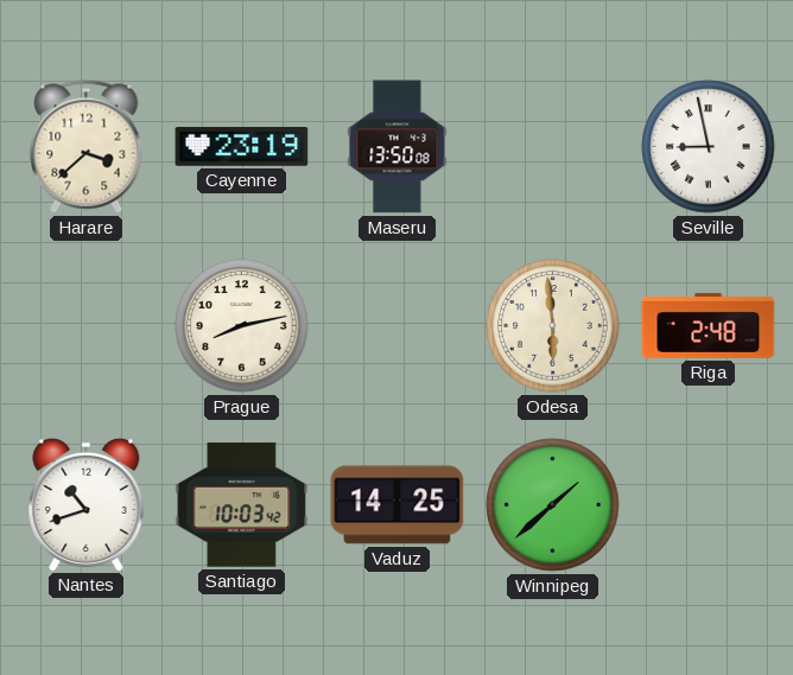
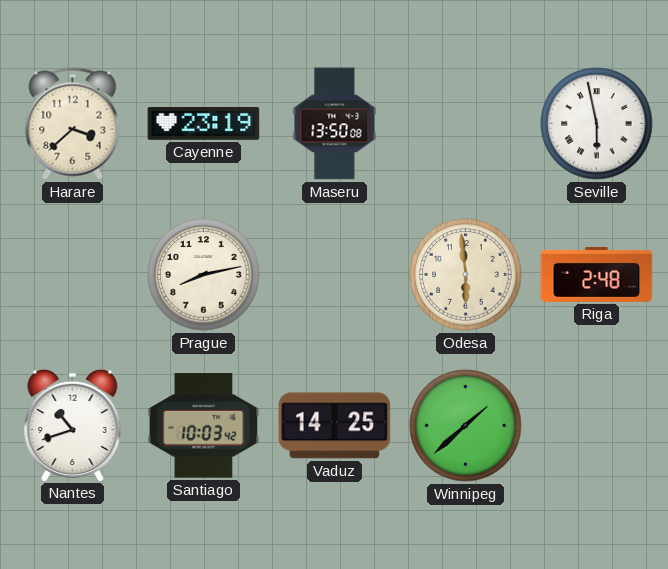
Seville: 8:58 -> 5:58 (597, 124)
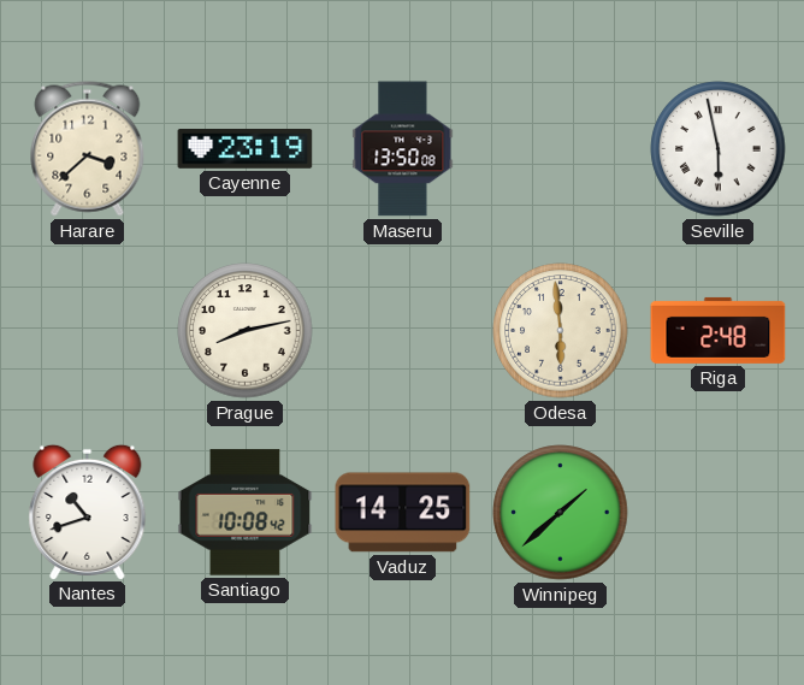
Santiago: 10:03 -> 10:08 (246, 513)
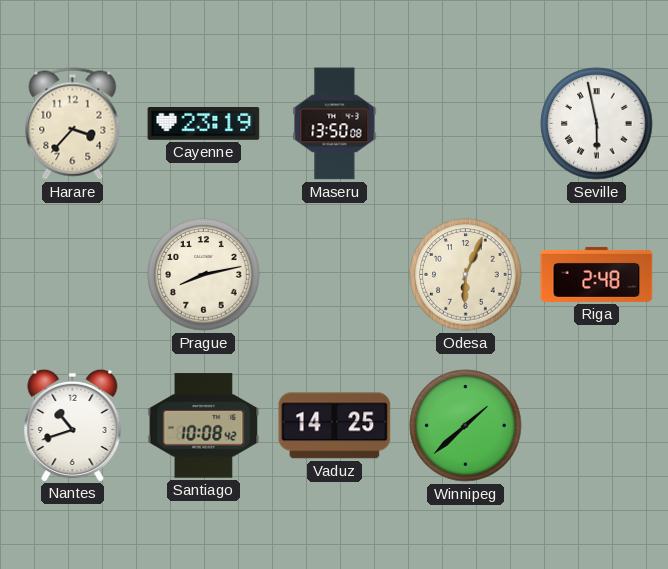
Harare: 3:38 -> 3:37 (73, 124)
Odesa: 5:59 -> 6:04 (466, 275)
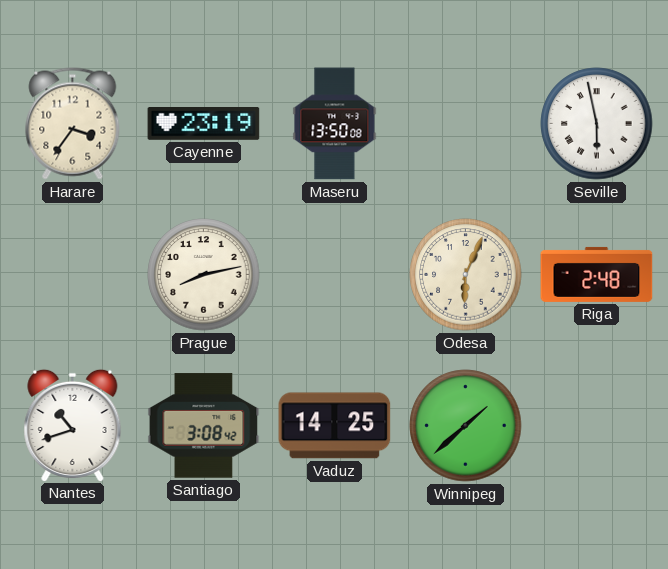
Harare: 3:37 -> 3:36 (73, 124)
Santiago: 10:08 -> 3:08 (204, 426)
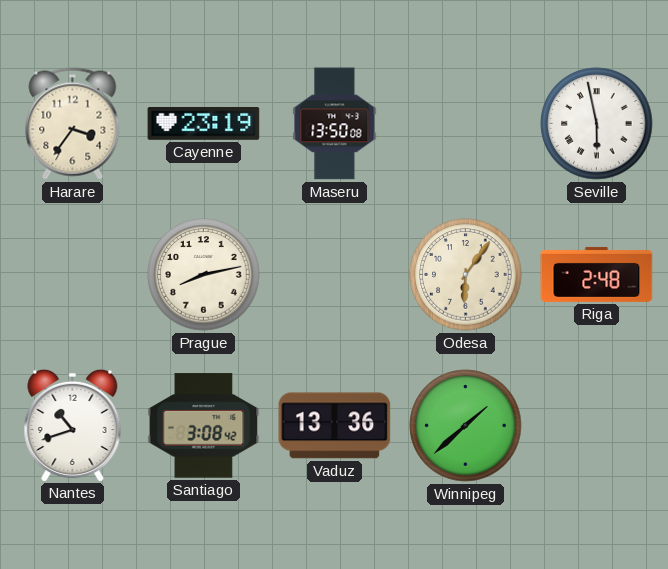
Odesa: 6:04 -> 6:06 (466, 275)
Vaduz: 14:25 -> 13:36 (335, 426)
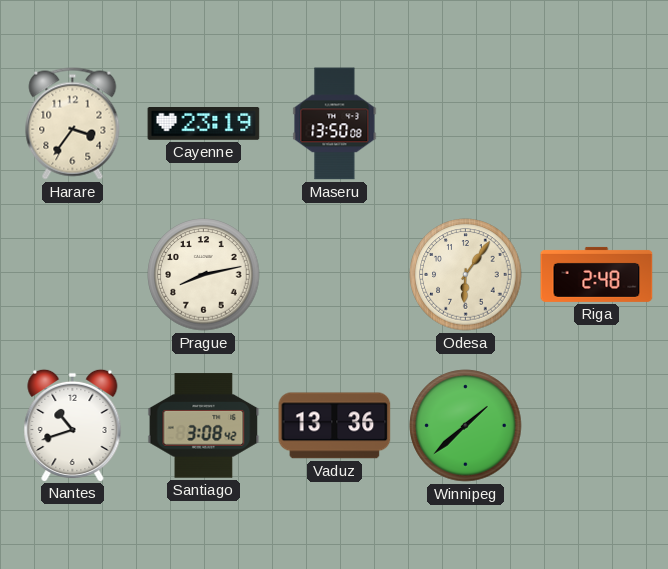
Seville: 5:58 -> none (597, 124)
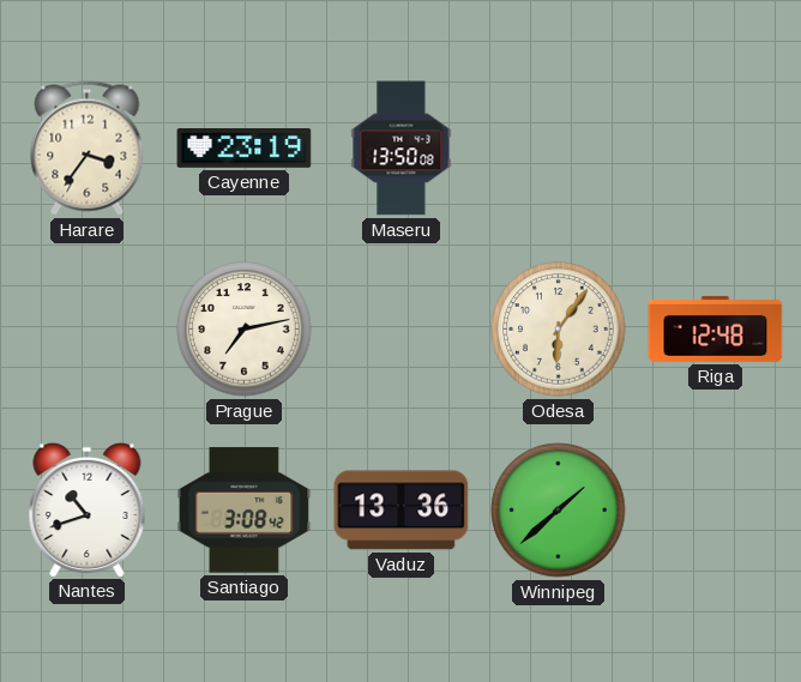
Prague: 8:13 -> 7:13 (245, 330)
Riga: 2:48 -> 12:48 (716, 328)
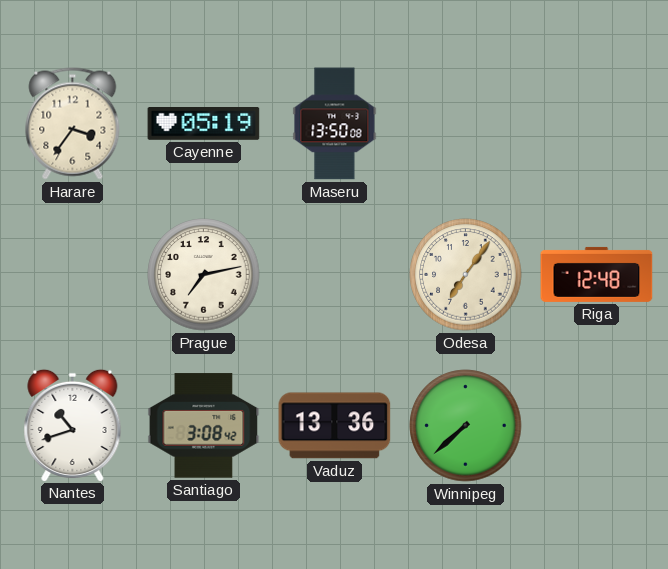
Cayenne: 23:19 -> 05:19 (204, 124)
Odesa: 6:06 -> 7:06 (466, 275)
Winnipeg: 1:38 -> 7:38 (466, 426)
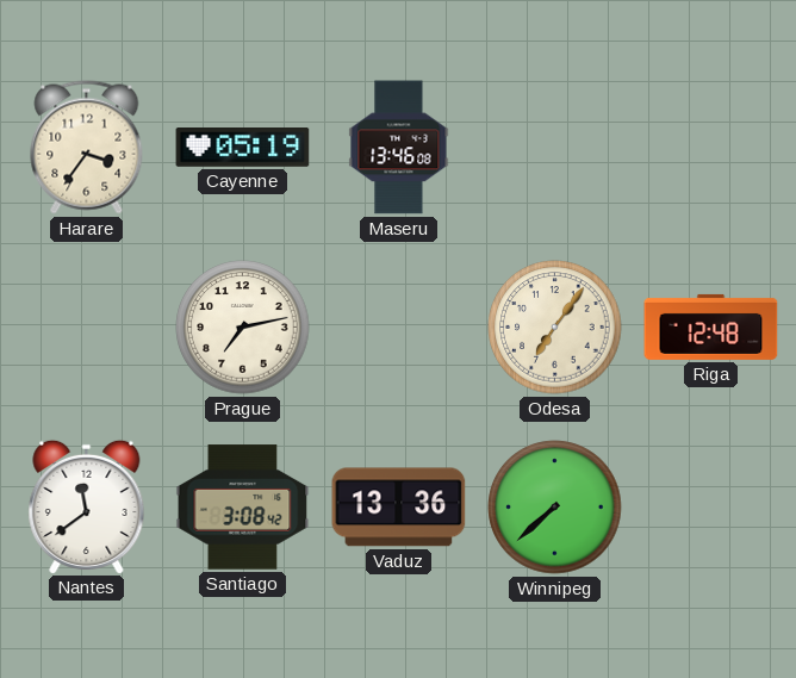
Maseru: 13:50 -> 13:46 (399, 148)
Nantes: 10:42 -> 11:39 (87, 506)
